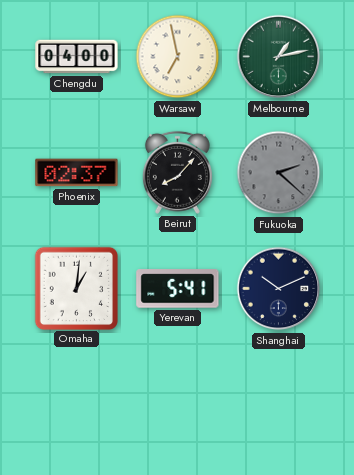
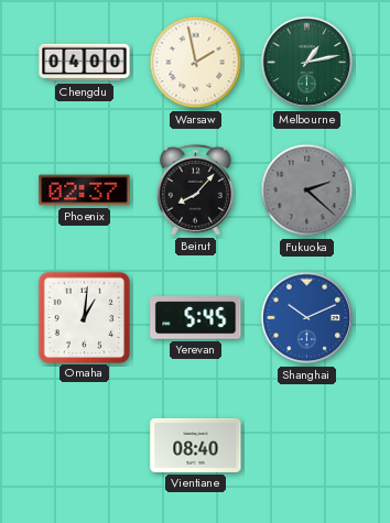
Warsaw: 6:58 -> 1:58 (196, 63)
Yerevan: 5:41 -> 5:45 (196, 318)
Shanghai dial: navy -> blue (307, 318)
Vientiane: none -> 08:40 (196, 445)
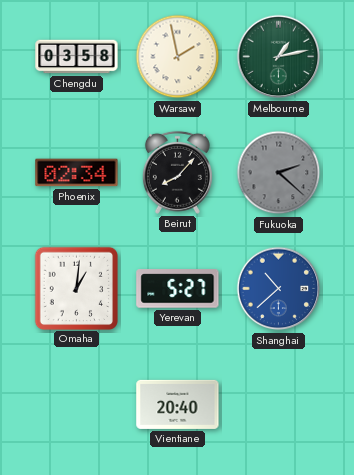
Chengdu: 04:00 -> 03:58 (77, 57)
Phoenix: 02:37 -> 02:34 (77, 173)
Yerevan: 5:45 -> 5:27 (178, 289)
Shanghai: 10:11 -> 10:38 (279, 289)
Vientiane: 08:40 -> 20:40 (178, 404)
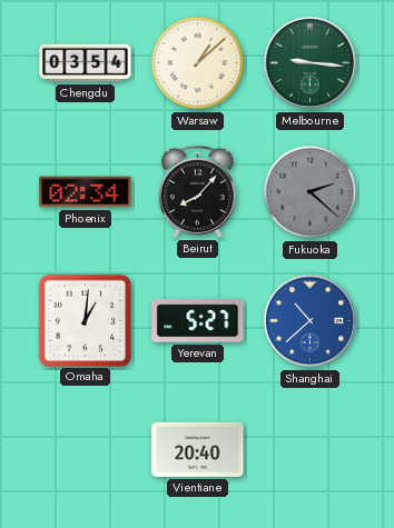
Chengdu: 03:58 -> 03:54 (86, 63)
Warsaw: 1:58 -> 1:08 (198, 63)
Melbourne: 1:13 -> 9:16 (311, 63)
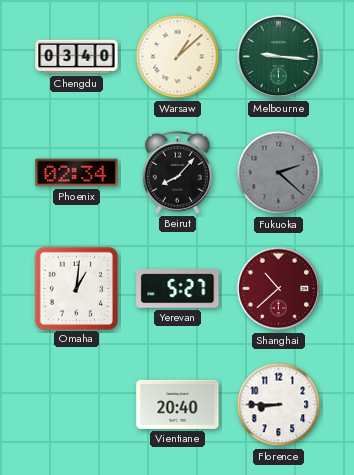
Chengdu: 03:54 -> 03:40 (77, 57)
Shanghai dial: blue -> burgundy (279, 289)
Florence: none -> 8:45 (279, 405)
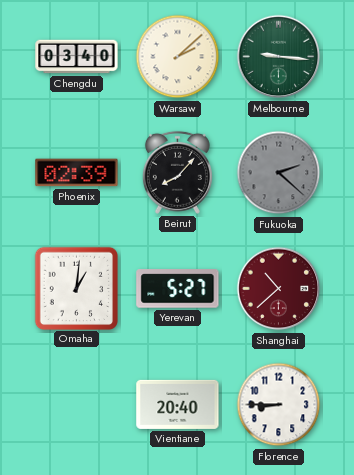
Warsaw: 1:08 -> 2:08 (178, 57)
Phoenix: 02:34 -> 02:39 (77, 173)
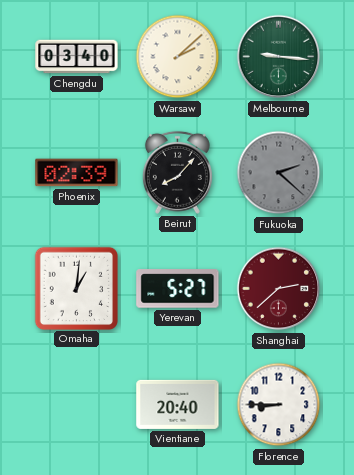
Shanghai: 10:38 -> 2:38 (279, 289)
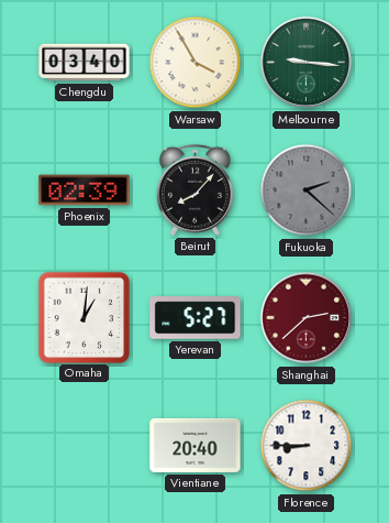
Warsaw: 2:08 -> 3:55 (196, 63)
